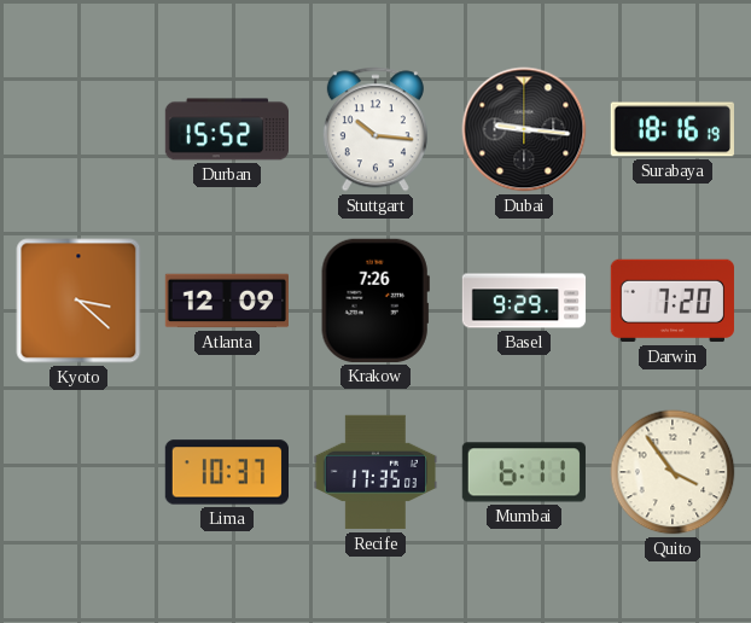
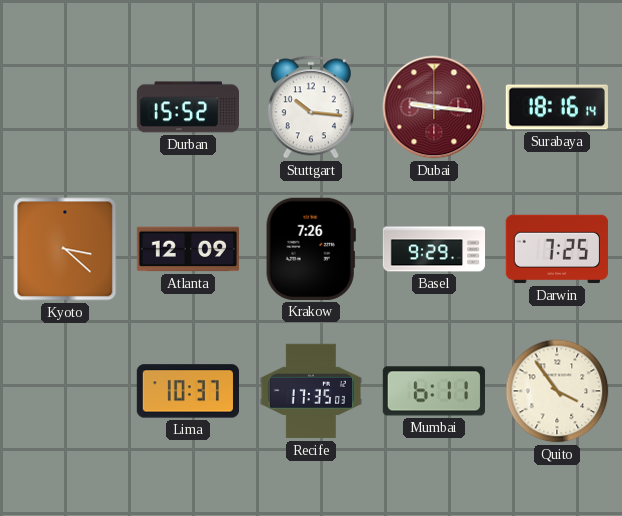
Dubai dial: black -> burgundy (434, 107)
Surabaya: 18:16:19 -> 18:16:14 (557, 107)
Darwin: 7:20 -> 7:25 (557, 249)
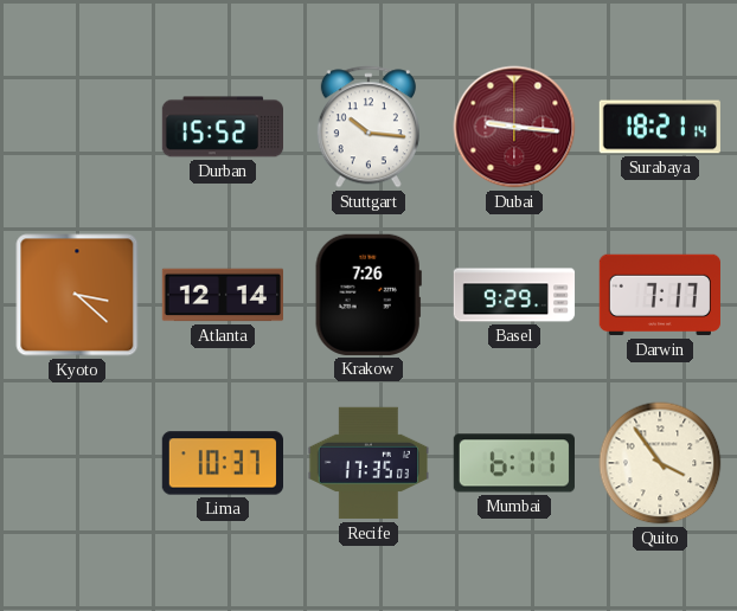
Surabaya: 18:16 -> 18:21 (660, 127)
Atlanta: 12:09 -> 12:14 (222, 295)
Darwin: 7:25 -> 7:17 (660, 295)
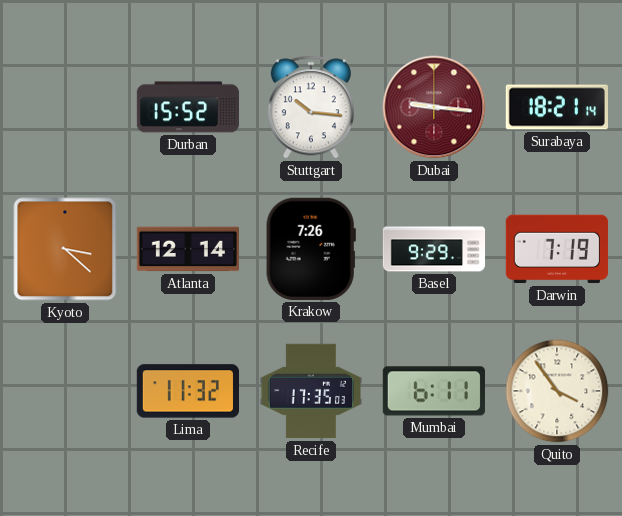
Darwin: 7:17 -> 7:19 (557, 249)
Lima: 10:37 -> 11:32 (187, 391)
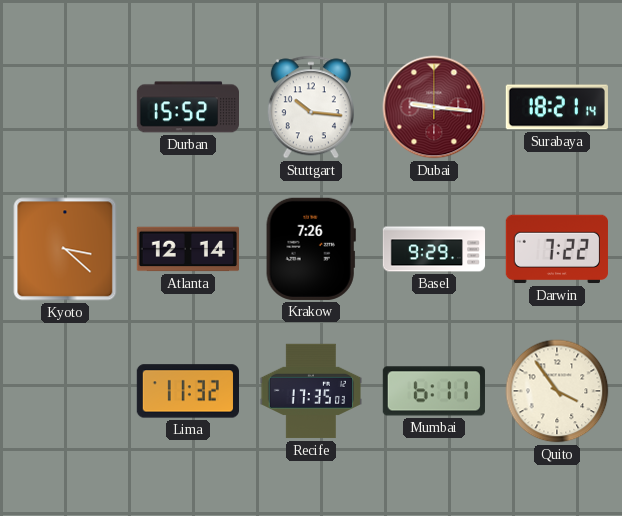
Darwin: 7:19 -> 7:22 (557, 249)
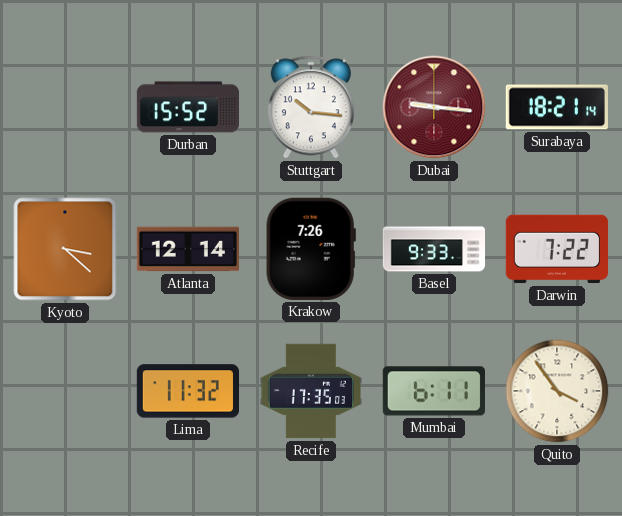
Basel: 9:29 -> 9:33 (434, 249)
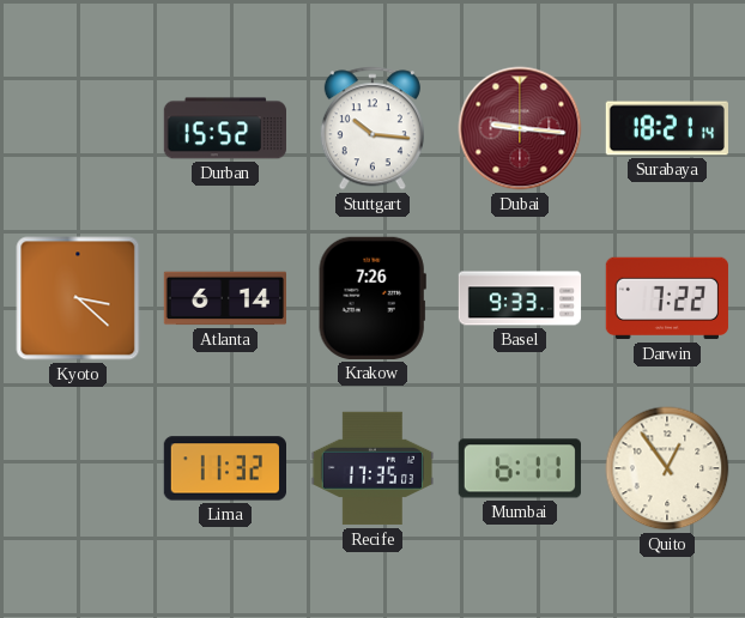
Atlanta: 12:14 -> 6:14 (224, 298)
Quito: 3:54 -> 12:54 (667, 468)
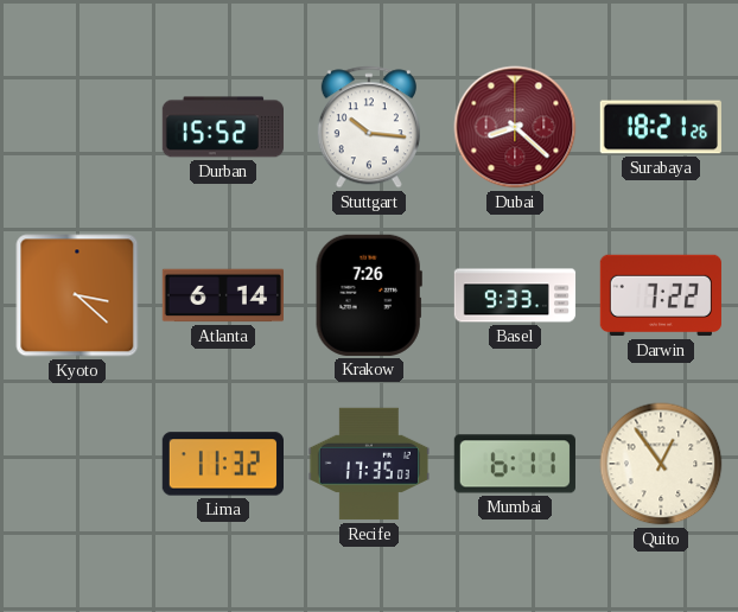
Dubai: 9:16 -> 8:22 (515, 127)
Surabaya: 18:21:14 -> 18:21:26 (661, 127)
